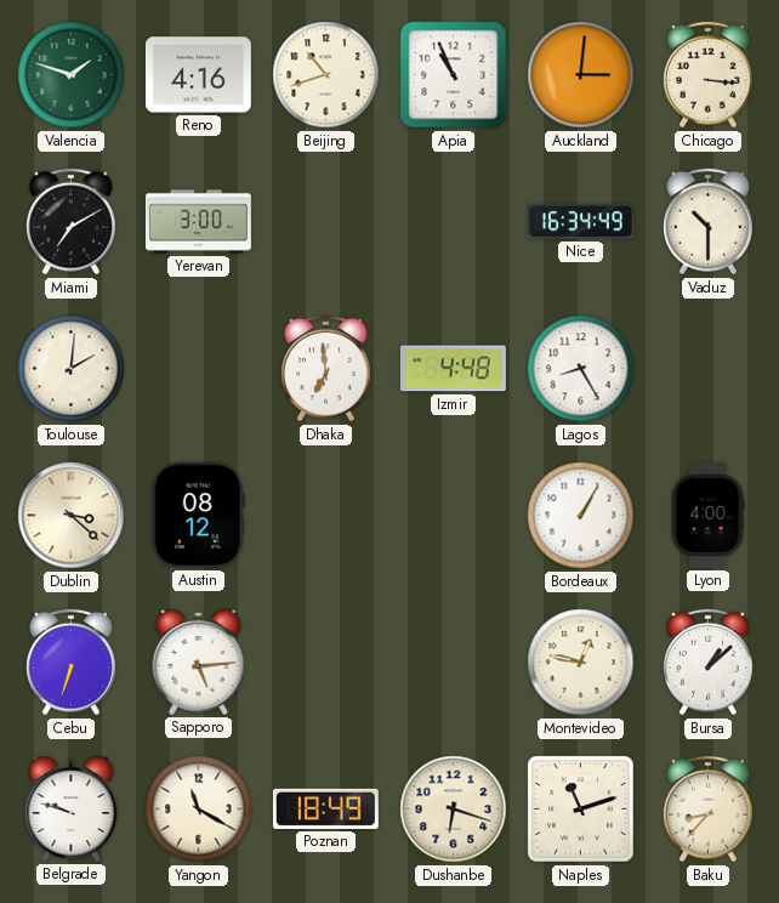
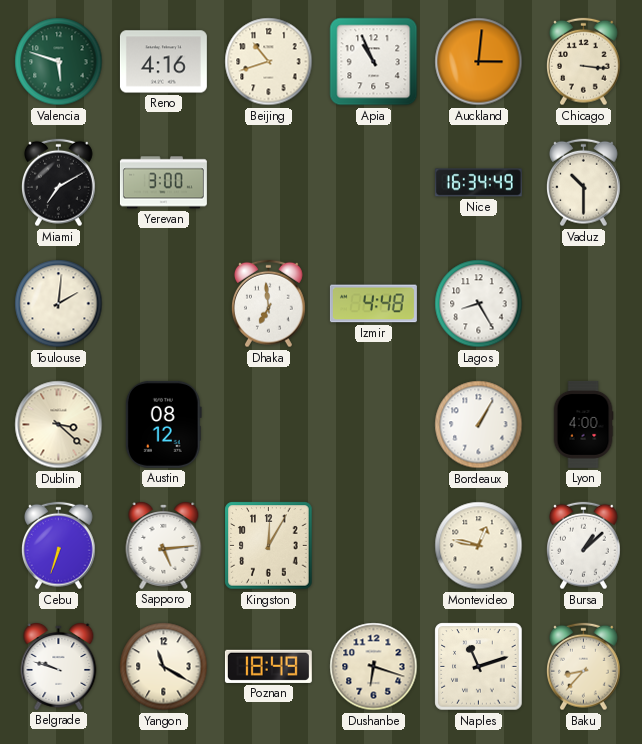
Valencia: 1:48 -> 5:48 (59, 62)
Kingston: none -> 12:05 (269, 546)
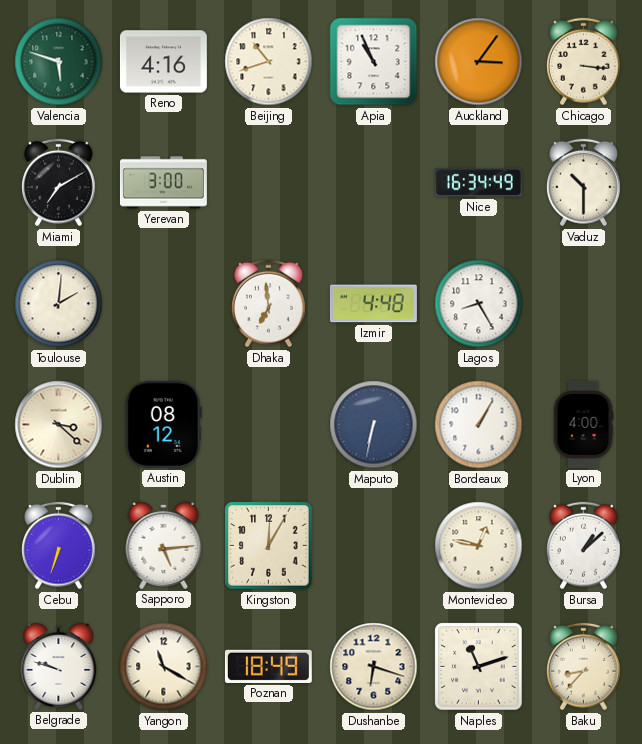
Auckland: 3:01 -> 3:06 (479, 62)
Maputo: none -> 6:32 (374, 425)
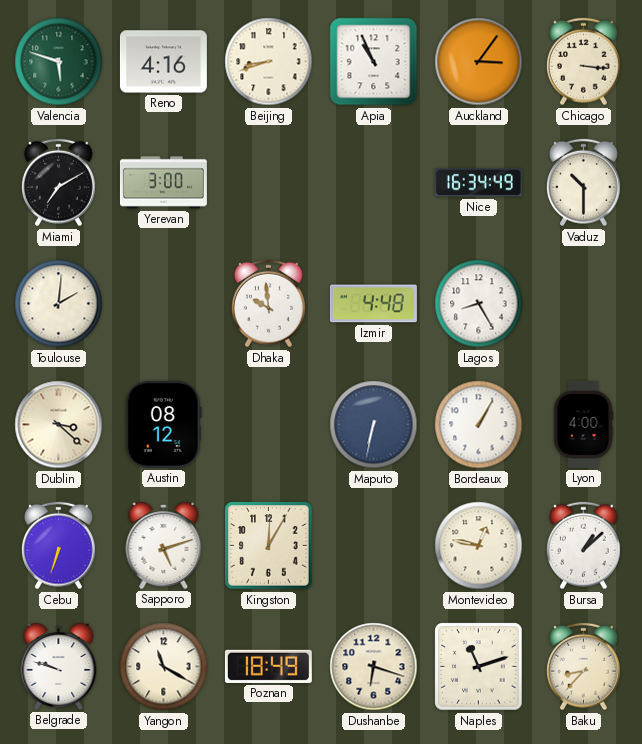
Beijing: 10:42 -> 8:42 (269, 62)
Dhaka: 6:59 -> 9:59 (269, 304)
Sapporo: 5:14 -> 5:12 (164, 546)
